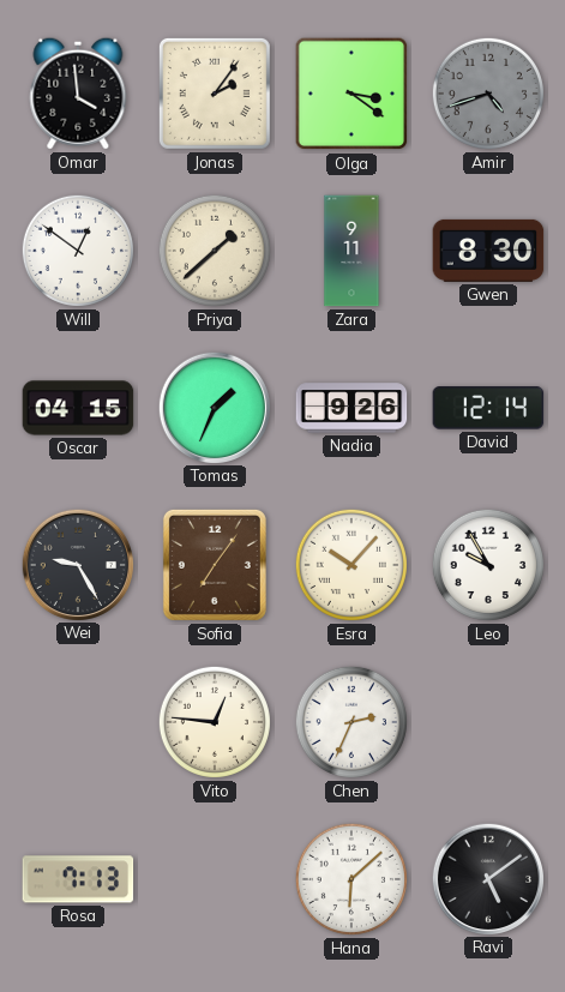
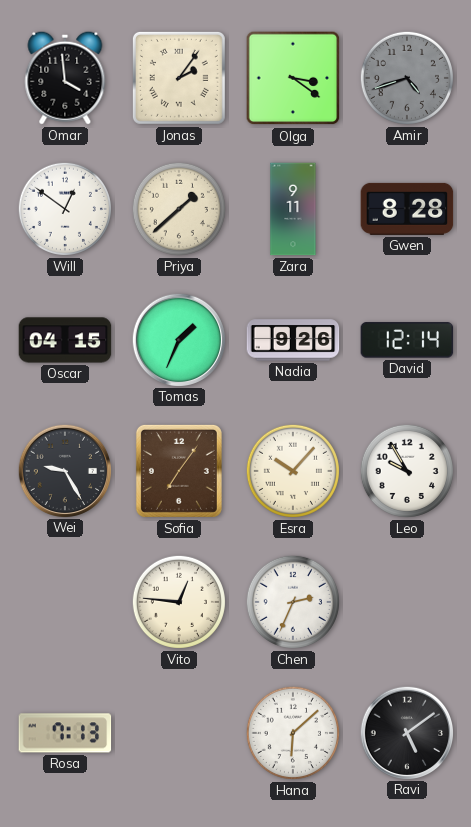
Gwen: 8:30 -> 8:28 (407, 209)
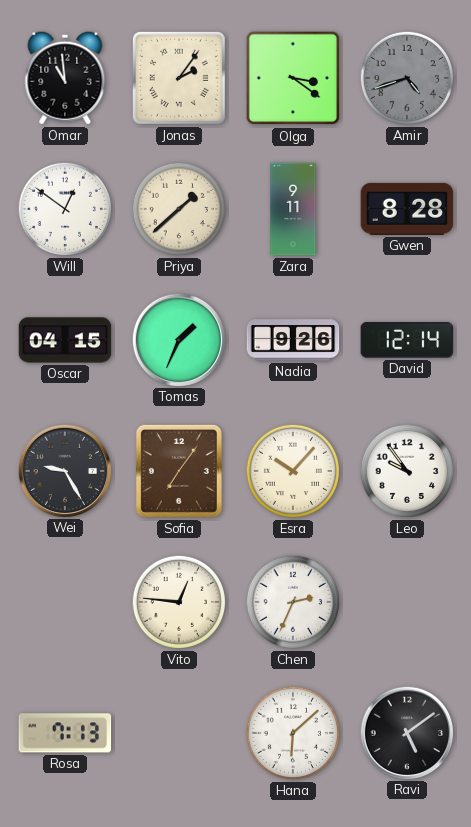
Omar: 3:59 -> 10:59 (65, 78)
Leo: 9:55 -> 9:54 (407, 471)
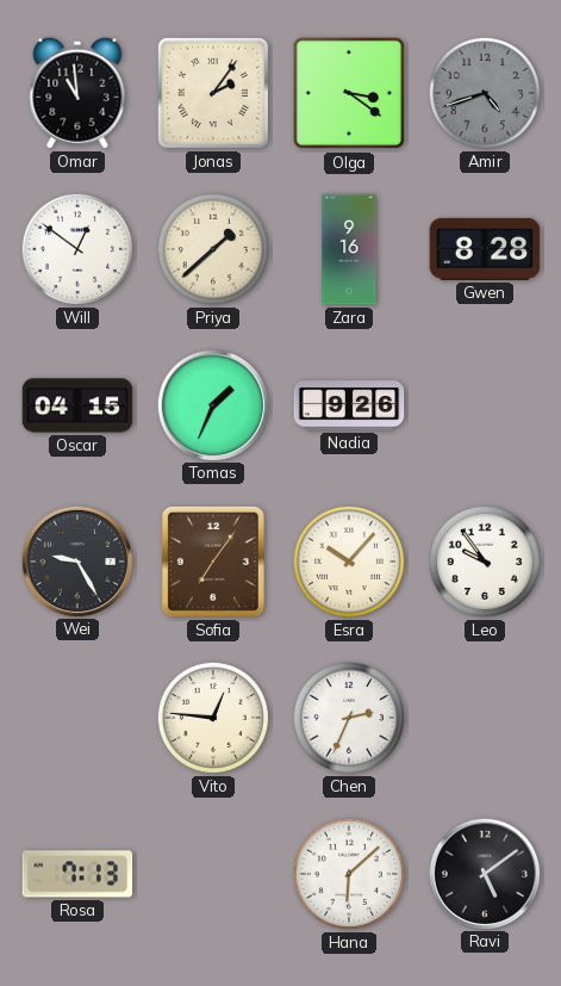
Zara: 9:11 -> 9:16 (349, 249)
David: 12:14 -> none (407, 340)
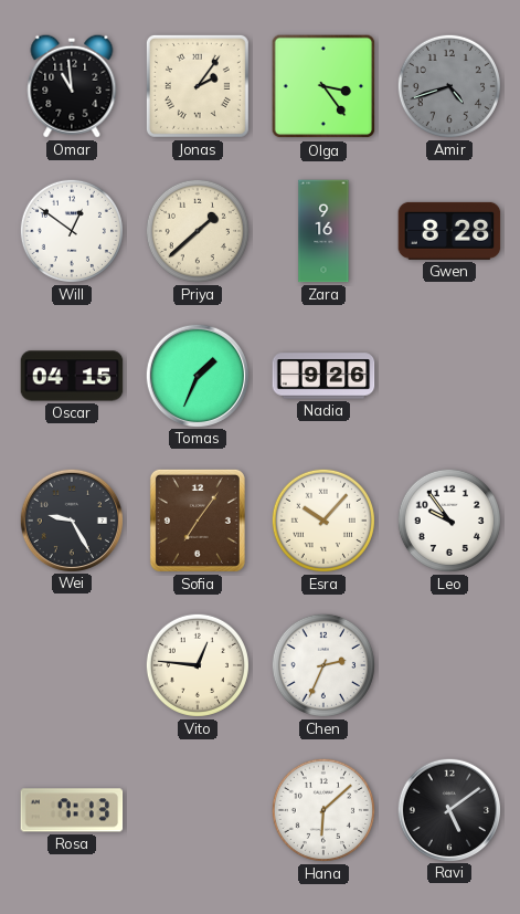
Olga: 3:21 -> 3:24 (323, 86)
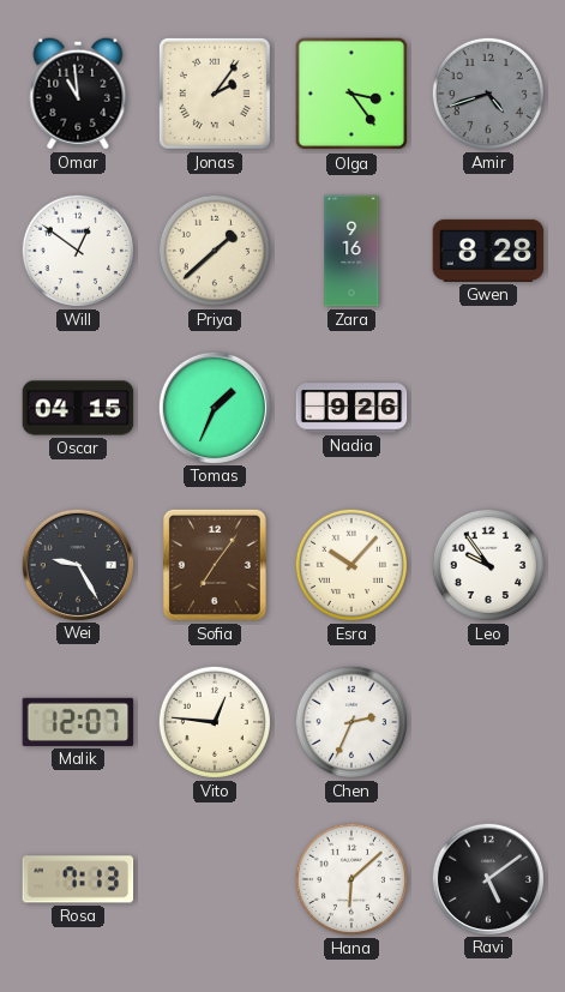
Malik: none -> 12:07 (78, 722)
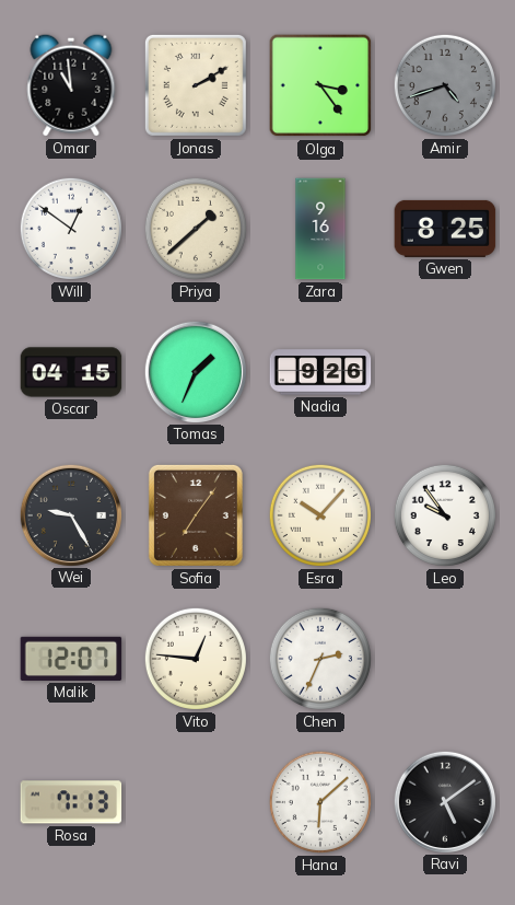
Jonas: 2:06 -> 2:10 (196, 85)
Gwen: 8:28 -> 8:25 (445, 229)
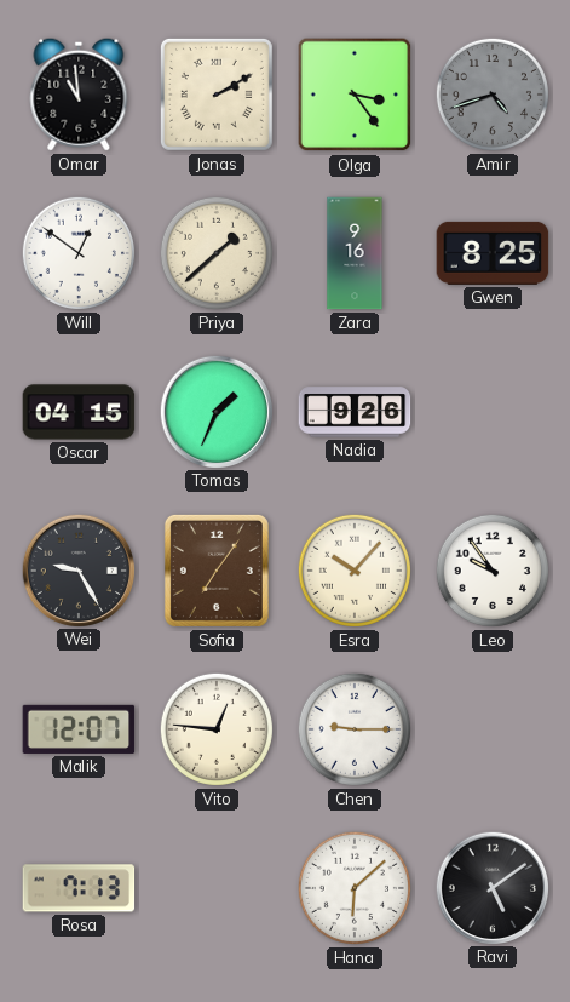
Chen: 2:34 -> 9:15 (355, 729)
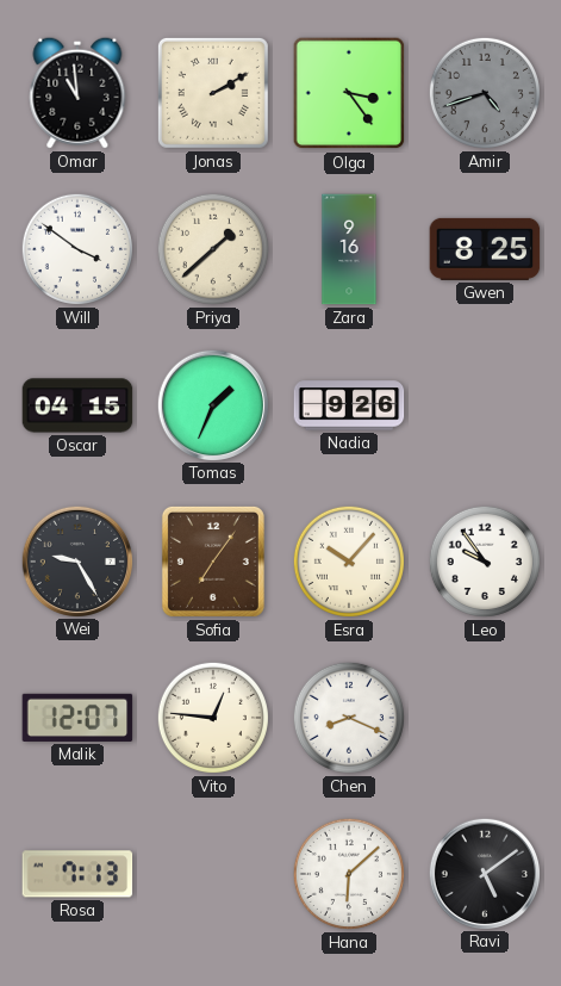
Will: 12:51 -> 3:51 (77, 249)
Chen: 9:15 -> 8:19 (349, 718)
